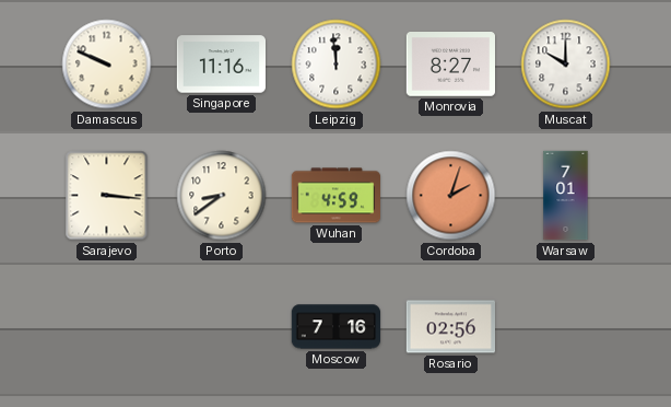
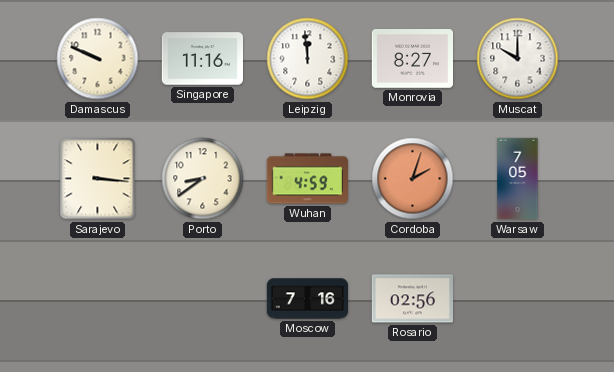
Warsaw: 7:01 -> 7:05 (518, 179)
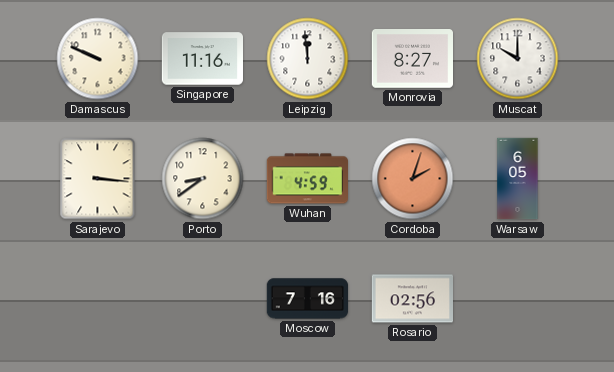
Warsaw: 7:05 -> 6:05 (518, 179)
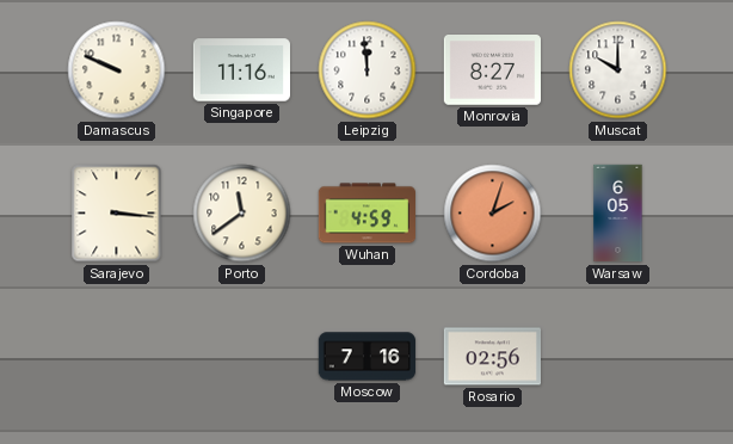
Porto: 8:39 -> 11:39 (242, 214)
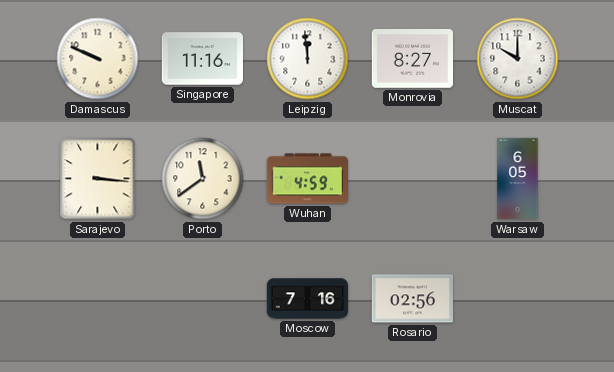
Cordoba: 2:03 -> none (493, 214)
